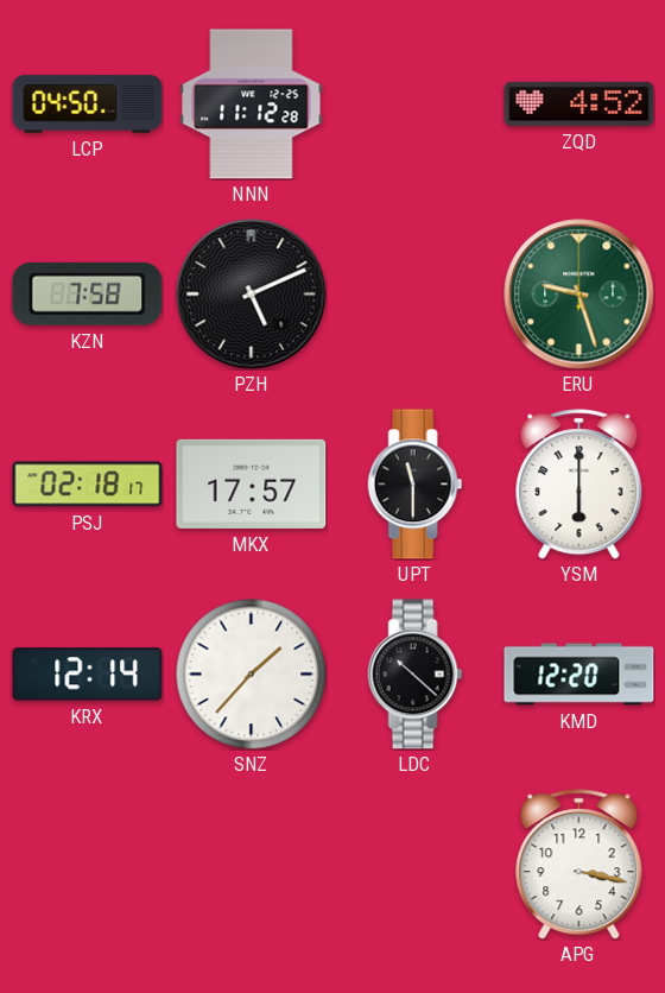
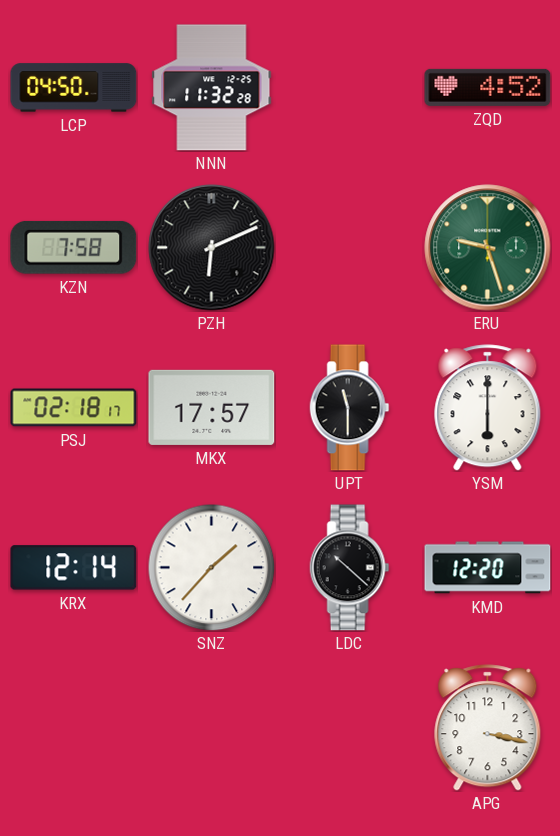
NNN: 11:12 -> 11:32 (212, 88)
PZH: 5:11 -> 6:11 (212, 248)
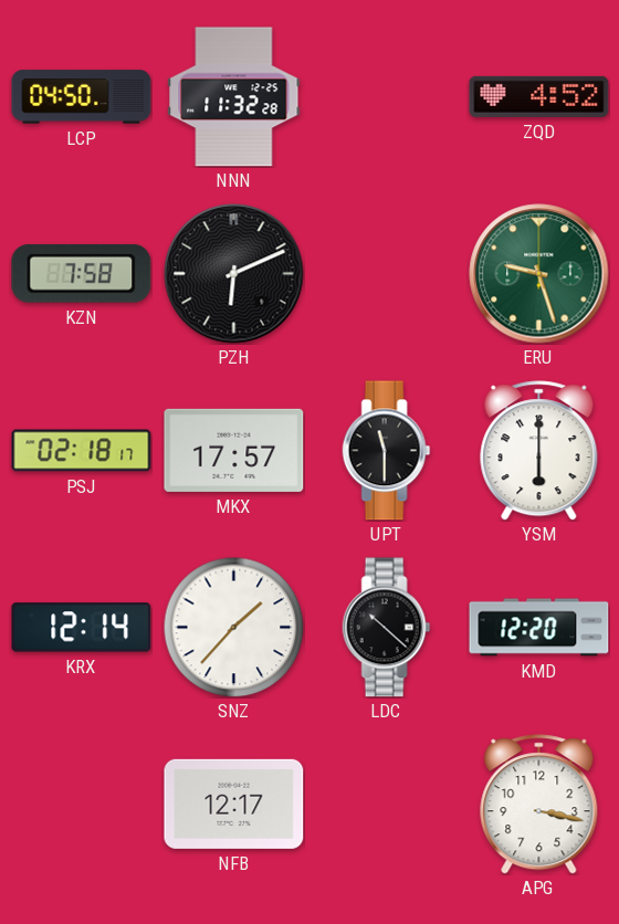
NFB: none -> 12:17 (234, 804)
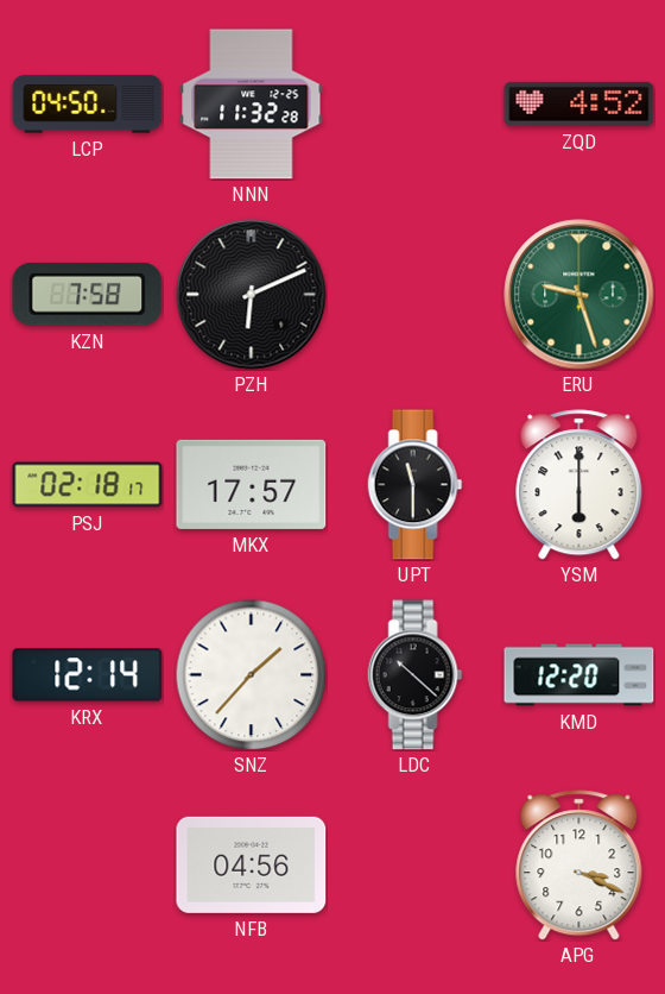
NFB: 12:17 -> 04:56 (252, 864)
APG: 3:17 -> 3:19 (579, 866)
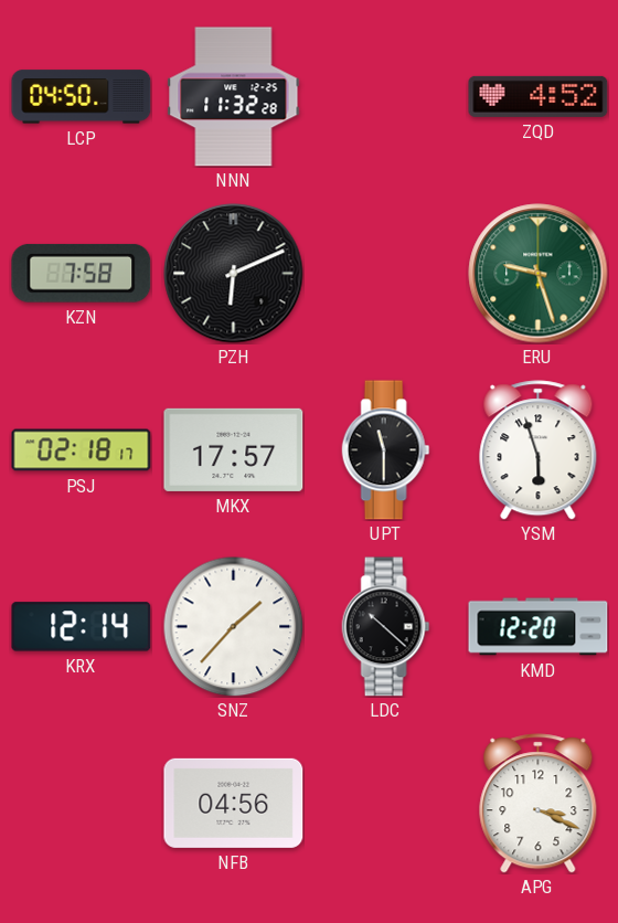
YSM: 6:00 -> 5:57 (539, 450)
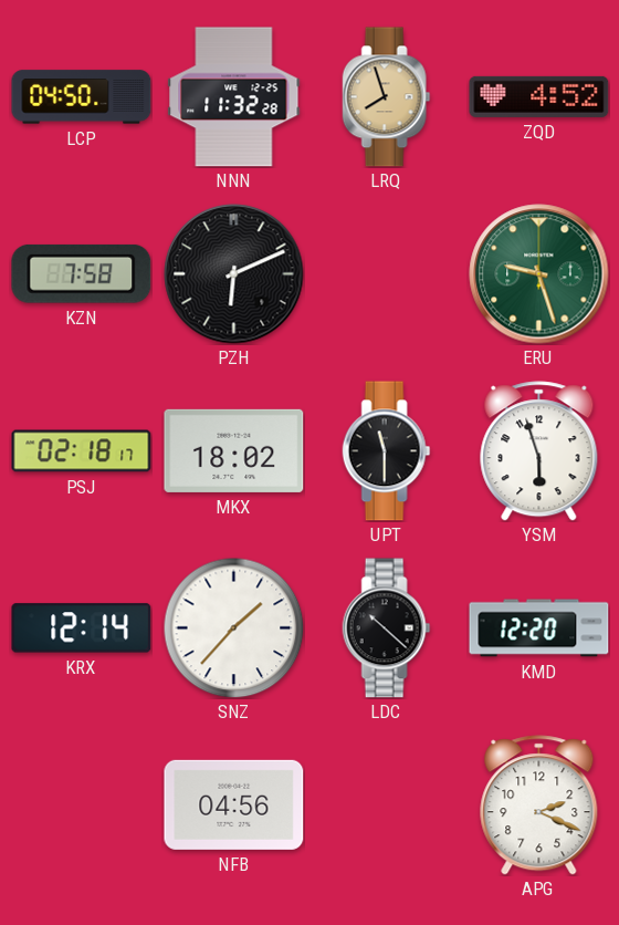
LRQ: none -> 7:57 (387, 97)
MKX: 17:57 -> 18:02 (234, 450)
APG: 3:19 -> 2:19 (539, 806)
